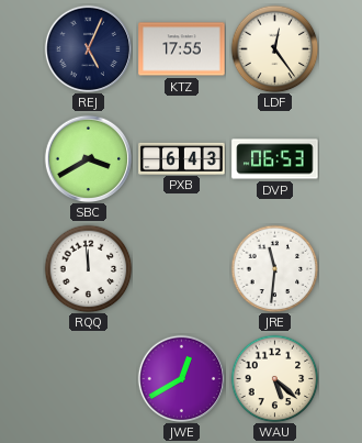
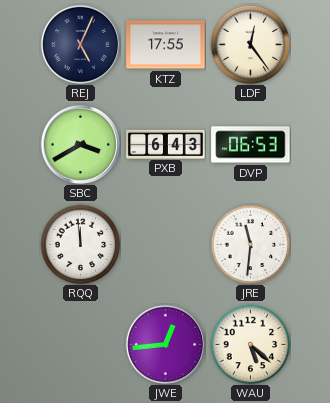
JWE: 12:40 -> 12:44 (165, 344)
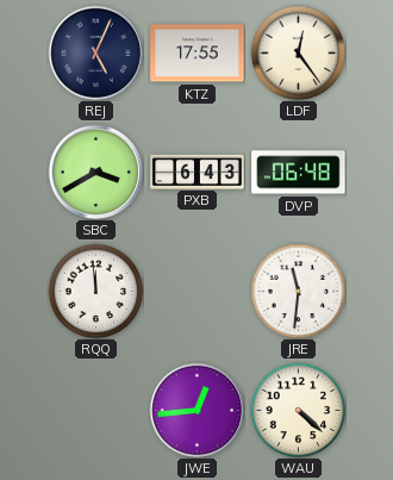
DVP: 06:53 -> 06:48 (299, 173)
WAU: 5:22 -> 4:22 (298, 410)
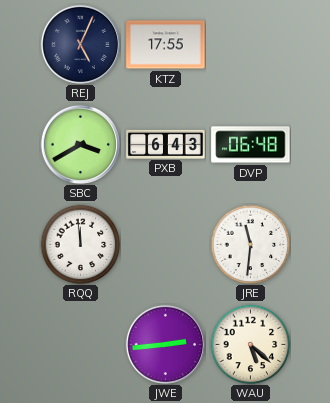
LDF: 12:24 -> none (298, 52)
JWE: 12:44 -> 2:44 (165, 344)
WAU: 4:22 -> 5:22 (250, 344)
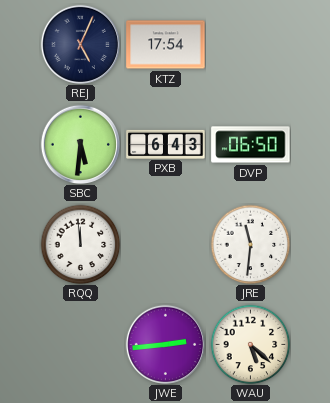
KTZ: 17:55 -> 17:54 (166, 45)
SBC: 3:40 -> 5:31 (80, 144)
DVP: 06:48 -> 06:50 (251, 145)
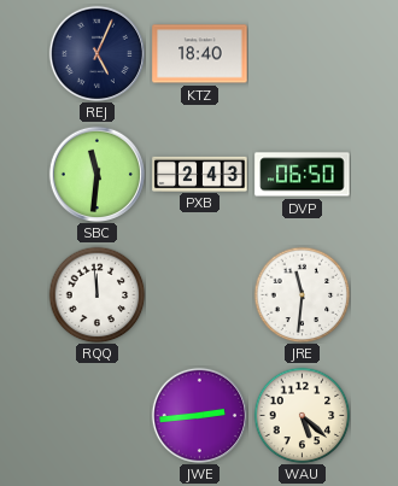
KTZ: 17:54 -> 18:40 (200, 54)
SBC: 5:31 -> 11:31 (96, 174)
PXB: 6:43 -> 2:43 (200, 174)
